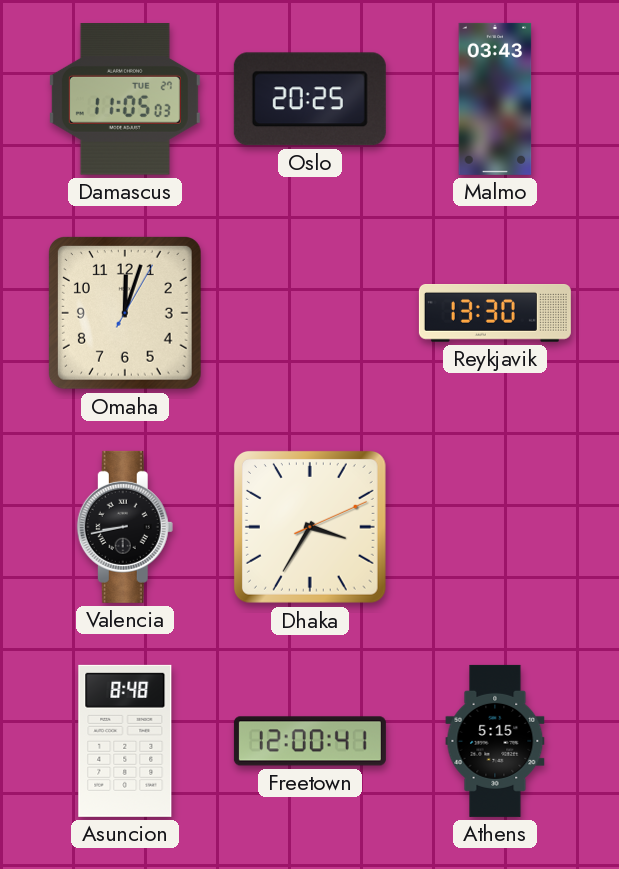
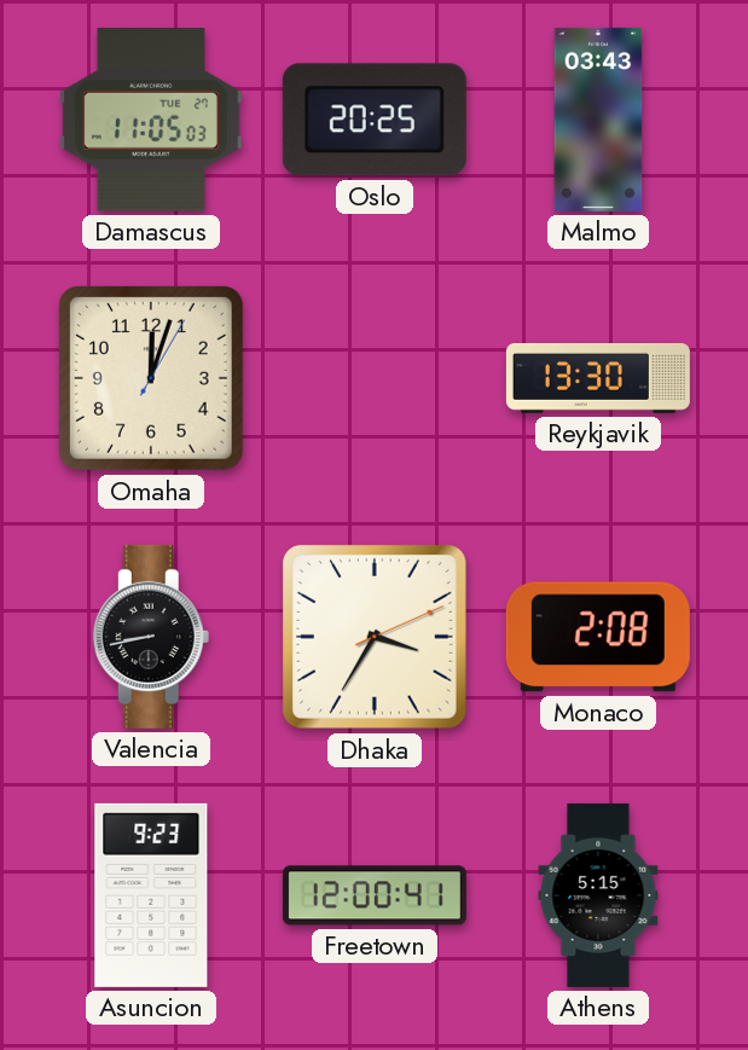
Monaco: none -> 2:08 (598, 637)
Asuncion: 8:48 -> 9:23 (151, 895)
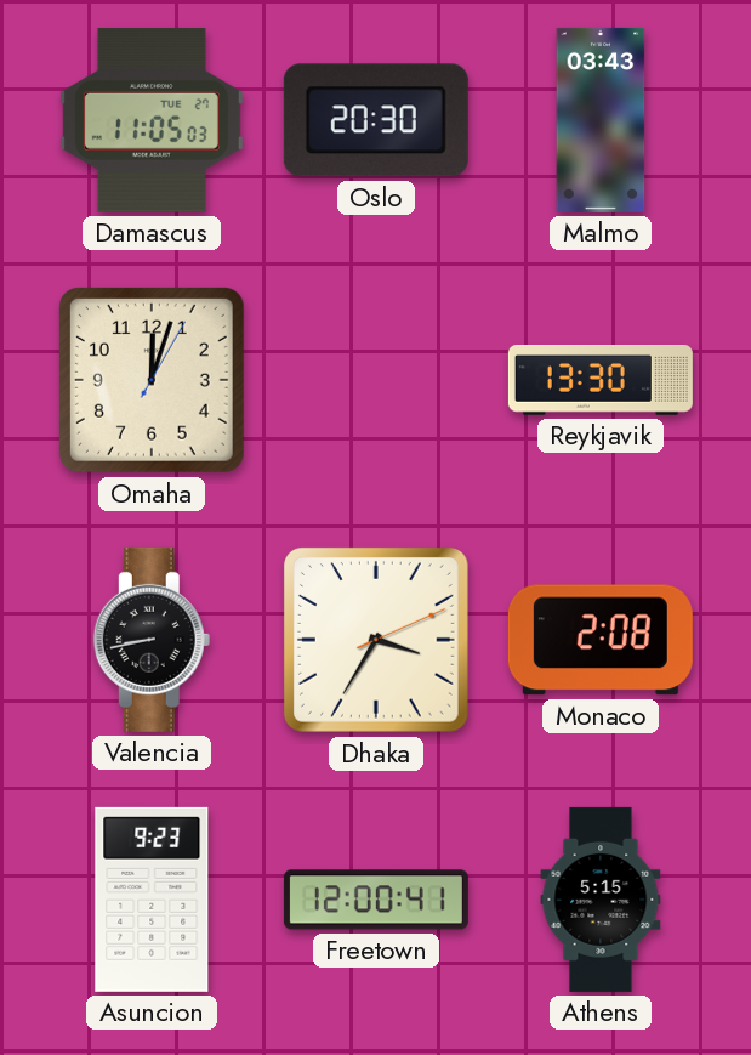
Oslo: 20:25 -> 20:30 (376, 120)
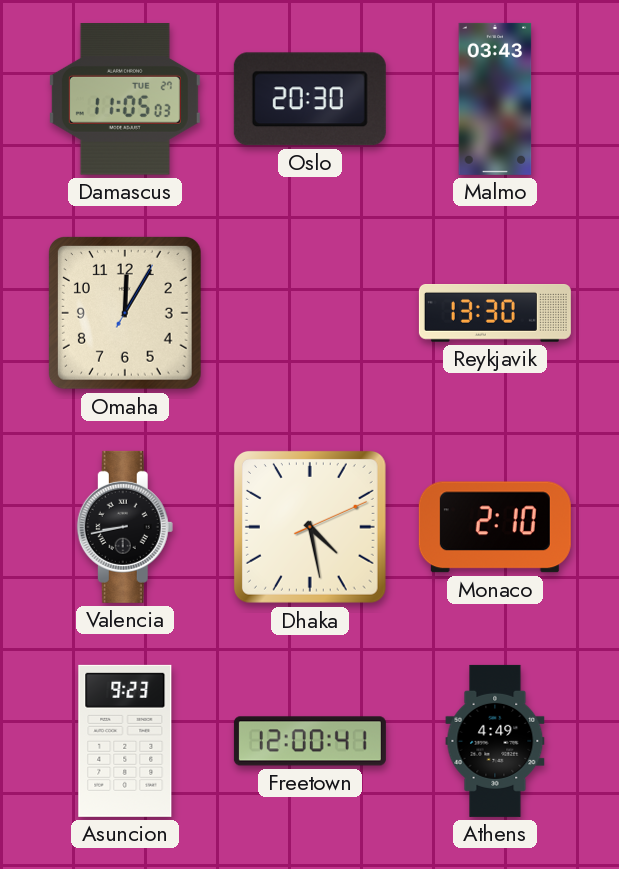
Omaha: 12:03 -> 12:05 (125, 313)
Dhaka: 3:35 -> 4:28 (310, 527)
Monaco: 2:08 -> 2:10 (495, 527)
Athens: 5:15 -> 4:49 (495, 741)
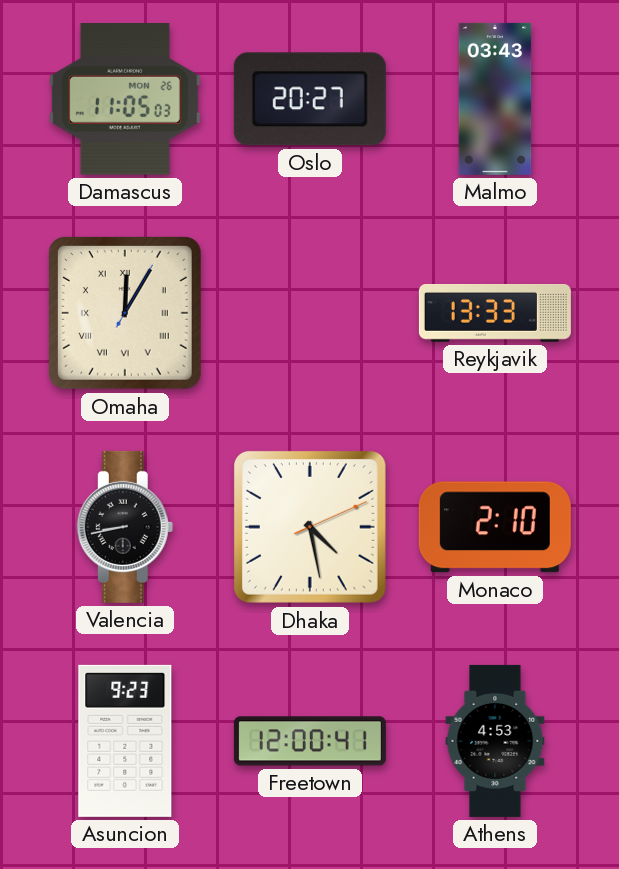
Damascus date: TUE 27 -> MON 26 (125, 99)
Oslo: 20:30 -> 20:27 (310, 99)
Omaha numerals: Arabic -> Roman (125, 313)
Reykjavik: 13:30 -> 13:33 (495, 314)
Athens: 4:49 -> 4:53 (495, 741)
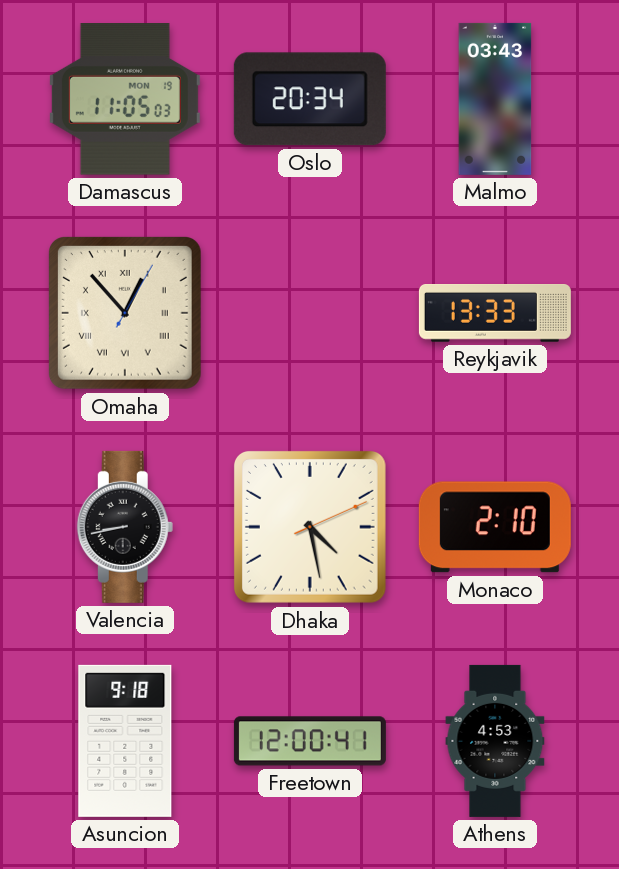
Damascus date: MON 26 -> MON 19 (125, 99)
Oslo: 20:27 -> 20:34 (310, 99)
Omaha: 12:05 -> 12:53 (125, 313)
Asuncion: 9:23 -> 9:18 (125, 741)
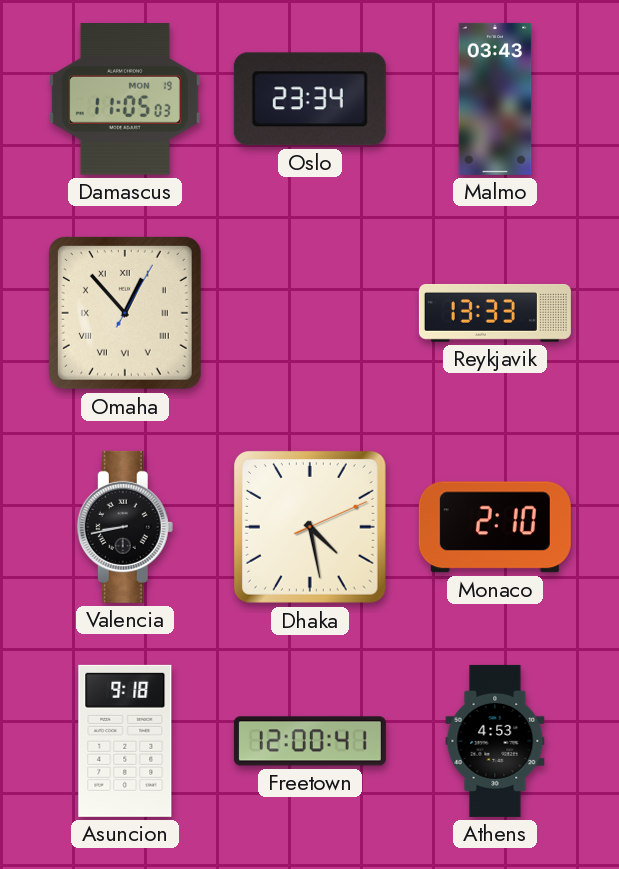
Oslo: 20:34 -> 23:34 (310, 99)
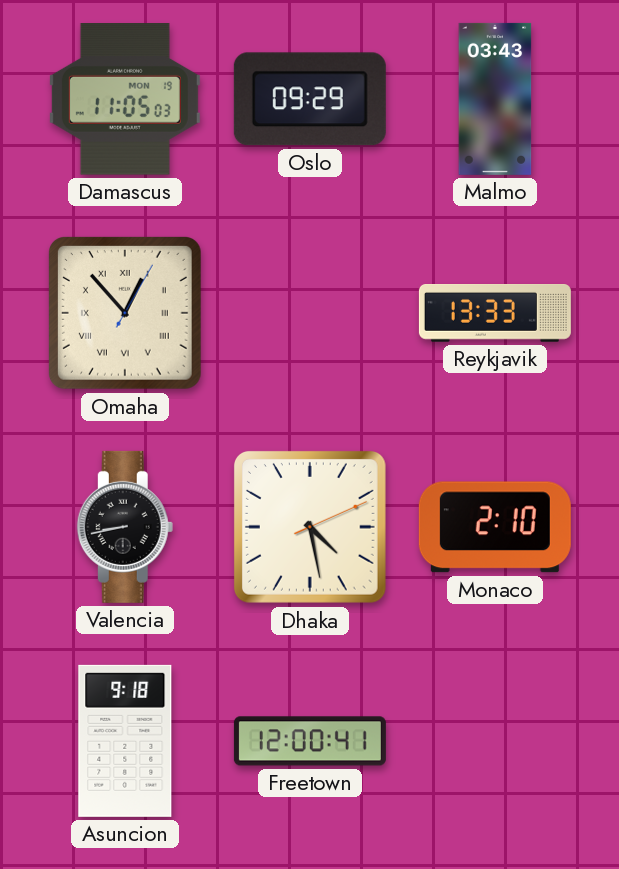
Oslo: 23:34 -> 09:29 (310, 99)
Athens: 4:53 -> none (495, 741)
